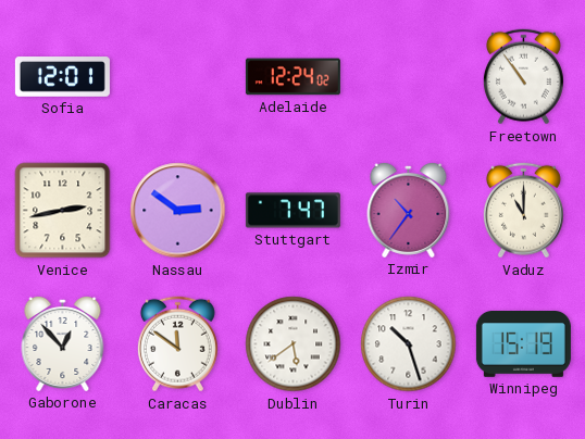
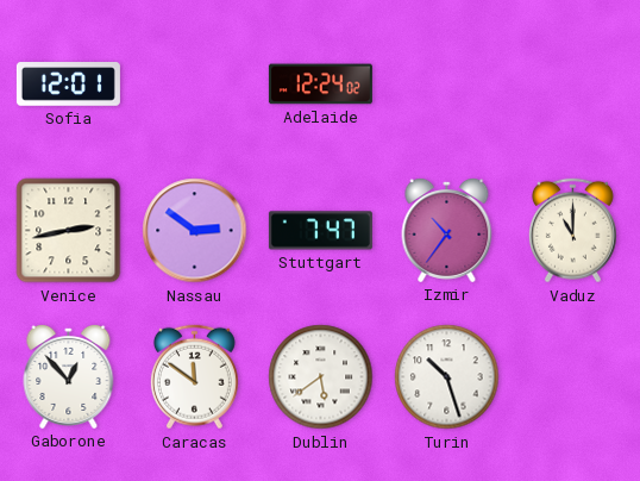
Freetown: 10:54 -> none (523, 77)
Winnipeg: 15:19 -> none (523, 344)
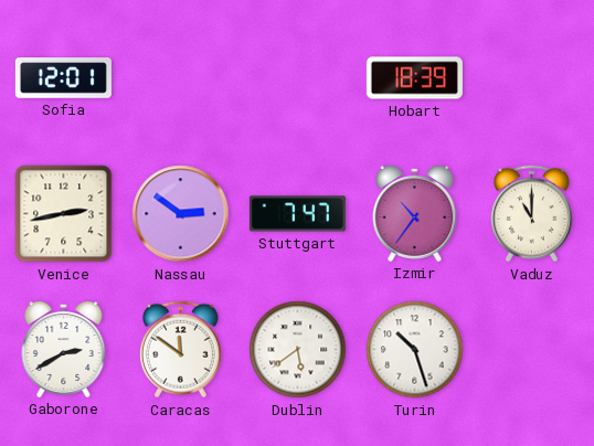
Adelaide: 12:24 -> none (320, 85)
Hobart: none -> 18:39 (414, 78)
Gaborone: 12:53 -> 2:40 (64, 349)
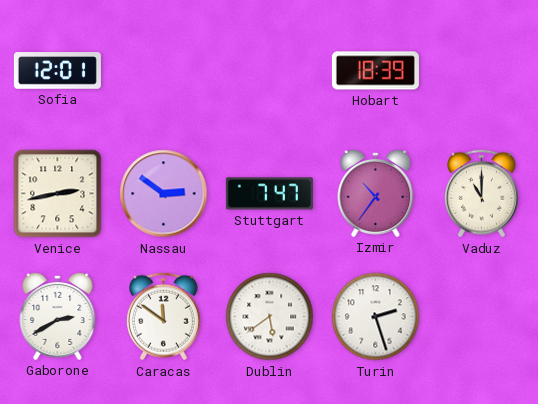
Turin: 10:27 -> 2:27 (376, 317)
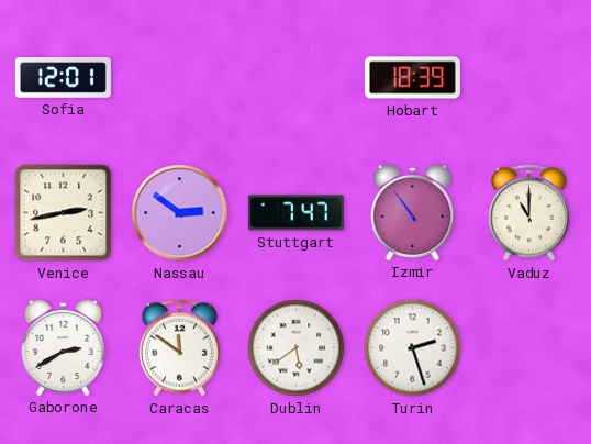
Izmir: 10:36 -> 10:54 (413, 212)
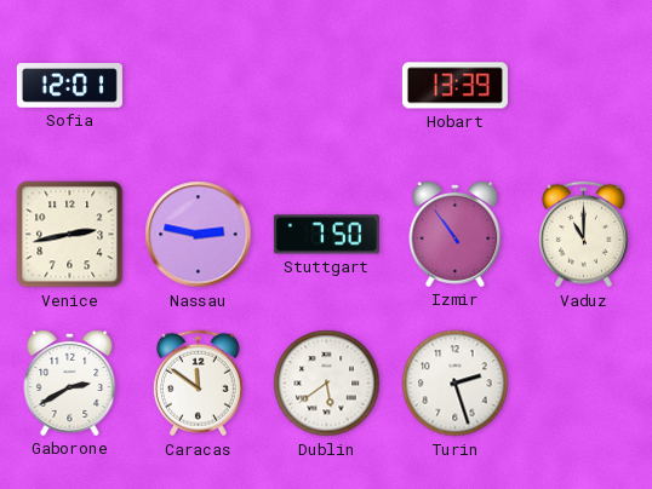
Hobart: 18:39 -> 13:39 (454, 86)
Nassau: 2:51 -> 2:47 (199, 235)
Stuttgart: 7:47 -> 7:50 (326, 235)
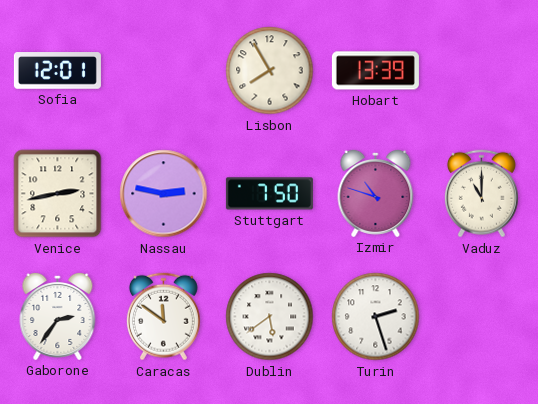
Lisbon: none -> 7:55 (270, 71)
Izmir: 10:54 -> 10:48 (376, 193)
Gaborone: 2:40 -> 2:36 (58, 316)
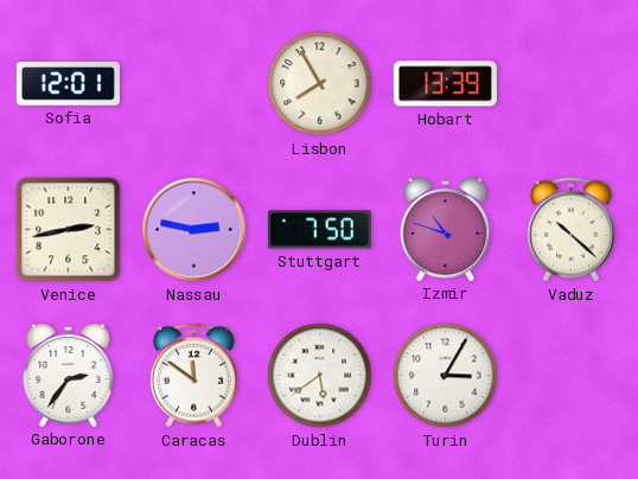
Vaduz: 11:00 -> 10:22 (570, 230)
Turin: 2:27 -> 3:05 (446, 376)
